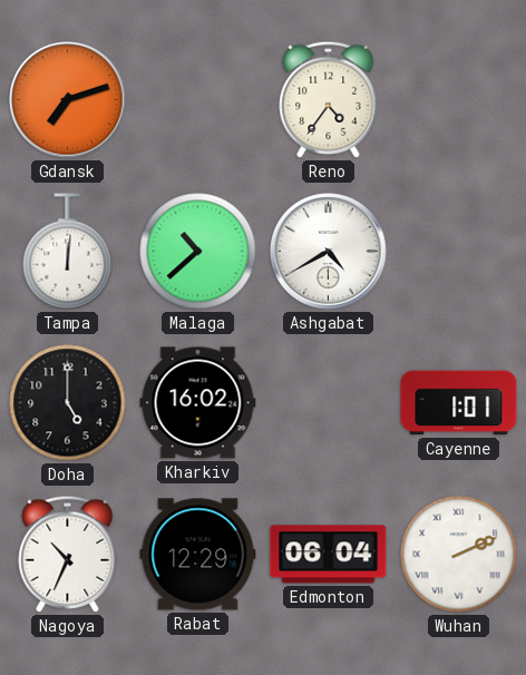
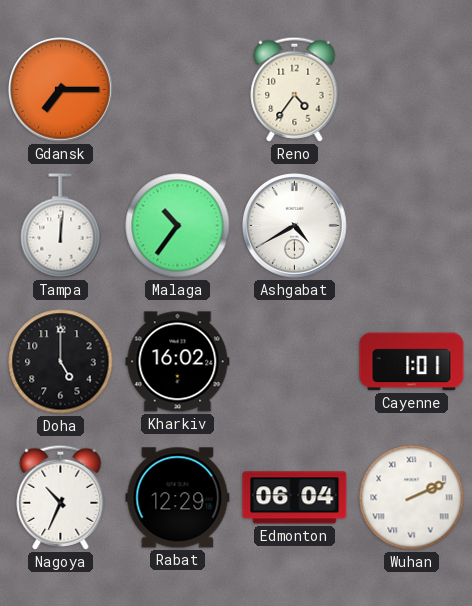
Gdansk: 7:12 -> 7:15 (61, 90)
Malaga: 10:38 -> 10:36 (178, 226)
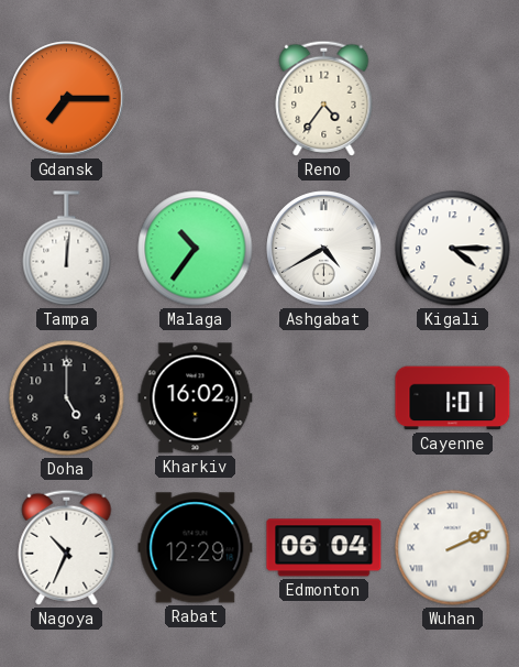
Kigali: none -> 4:15 (453, 249)
